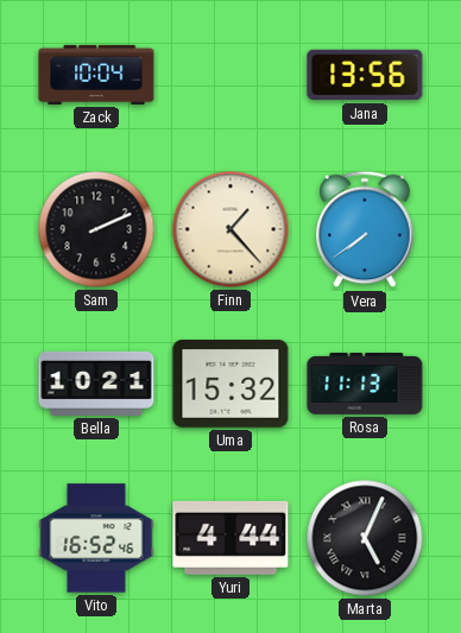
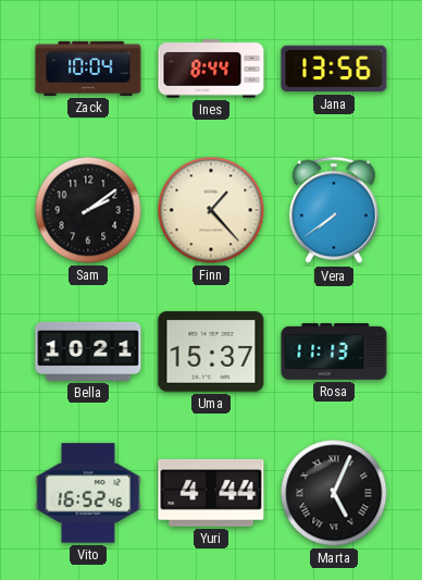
Ines: none -> 8:44 (211, 69)
Sam: 2:11 -> 2:09 (88, 210)
Uma: 15:32 -> 15:37 (211, 351)
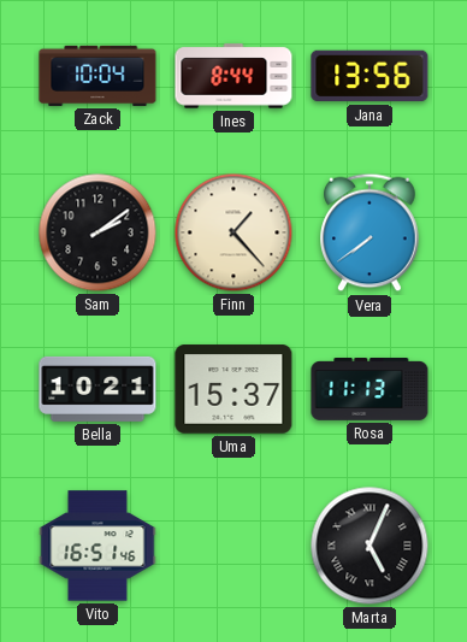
Vito: 16:52 -> 16:51 (97, 546)
Yuri: 4:44 -> none (211, 493)
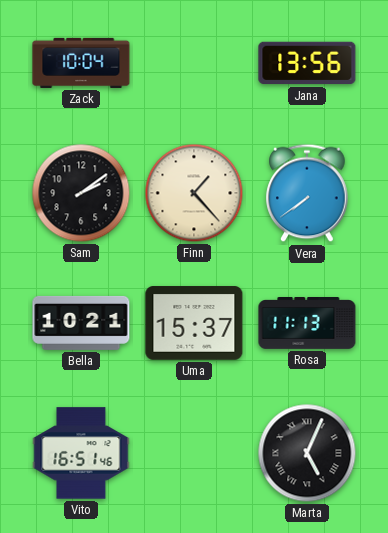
Ines: 8:44 -> none (233, 76)
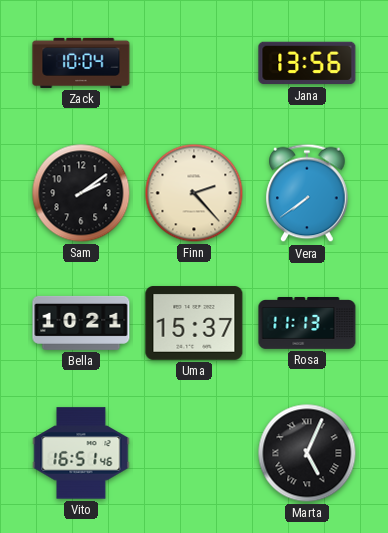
Finn: 1:23 -> 2:23 (194, 193)
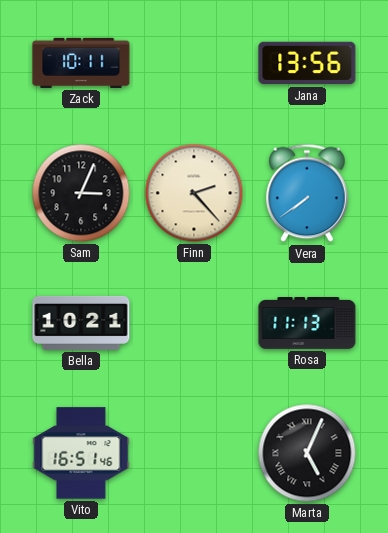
Zack: 10:04 -> 10:11 (81, 63)
Sam: 2:09 -> 3:04 (81, 193)
Uma: 15:37 -> none (194, 323)
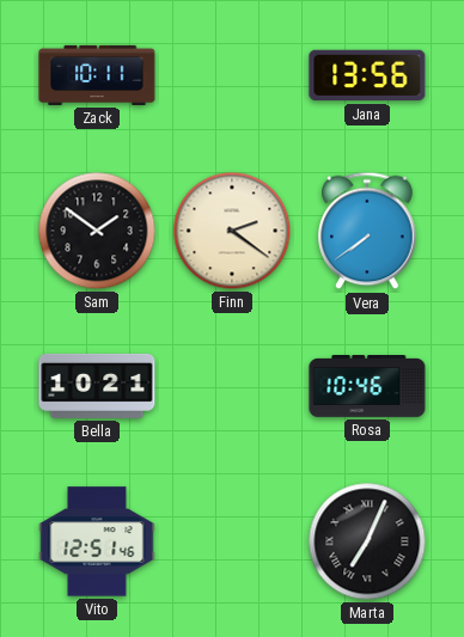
Sam: 3:04 -> 1:51 (97, 231)
Finn: 2:23 -> 2:21 (232, 231)
Rosa: 11:13 -> 10:46 (367, 386)
Vito: 16:51 -> 12:51 (97, 541)
Marta: 5:04 -> 7:04 (367, 541)
